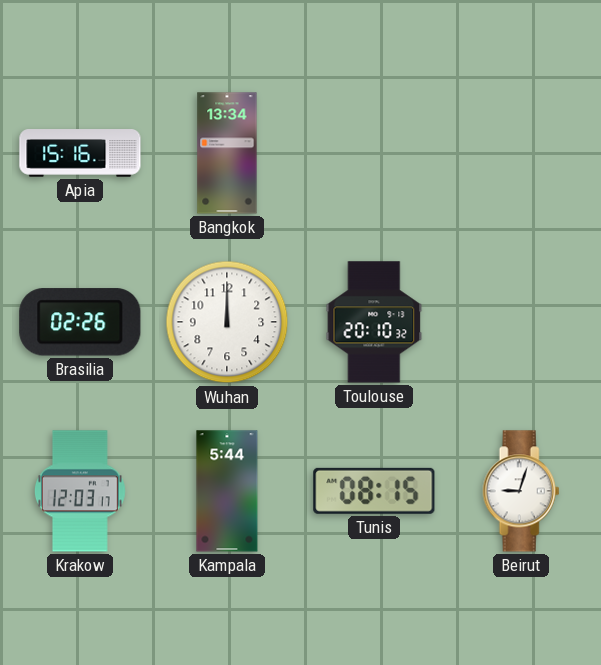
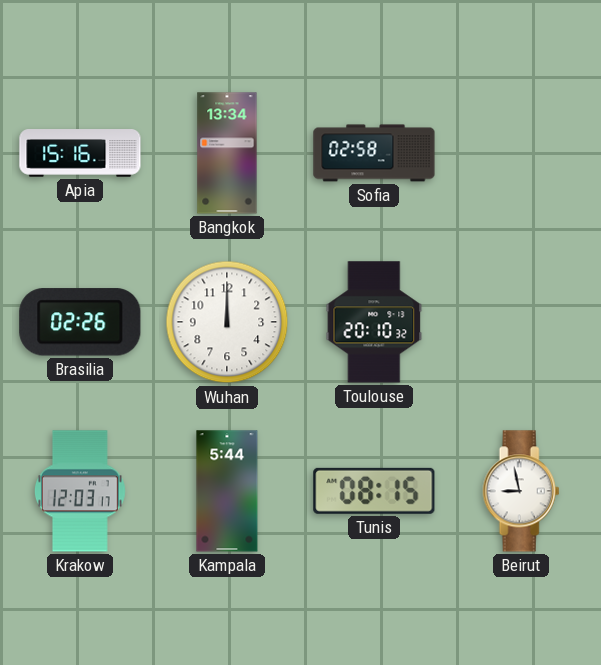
Sofia: none -> 02:58 (374, 153)
Beirut: 9:03 -> 8:58 (521, 491)
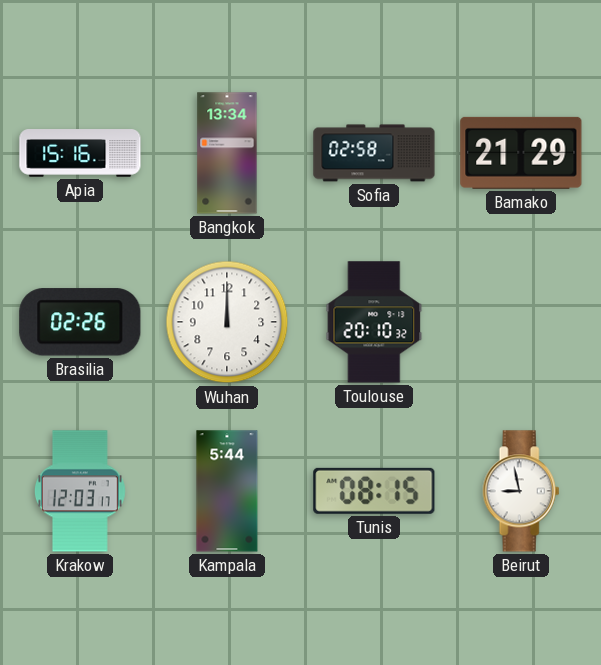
Bamako: none -> 21:29 (521, 153)
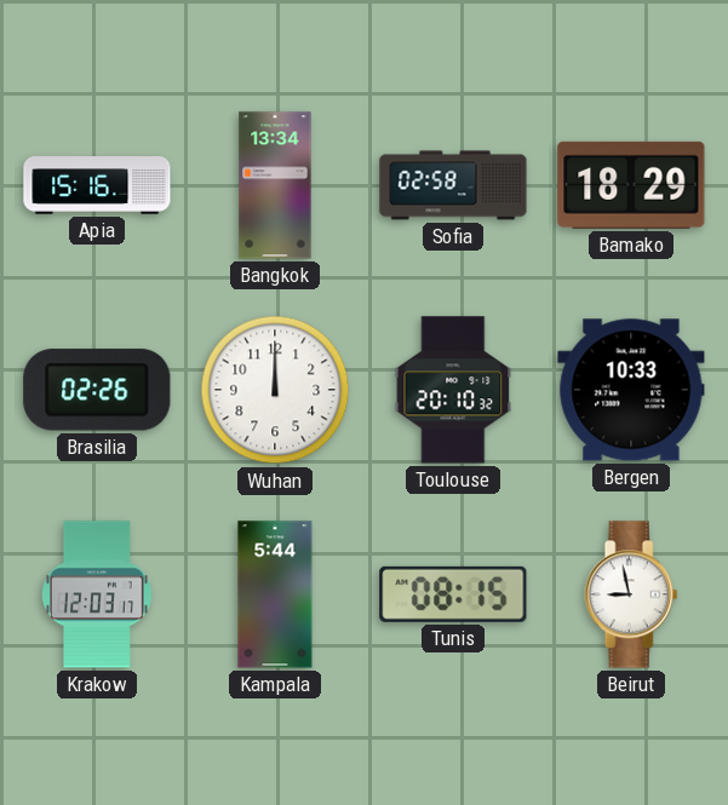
Bamako: 21:29 -> 18:29 (631, 185)
Bergen: none -> 10:33 (631, 390)
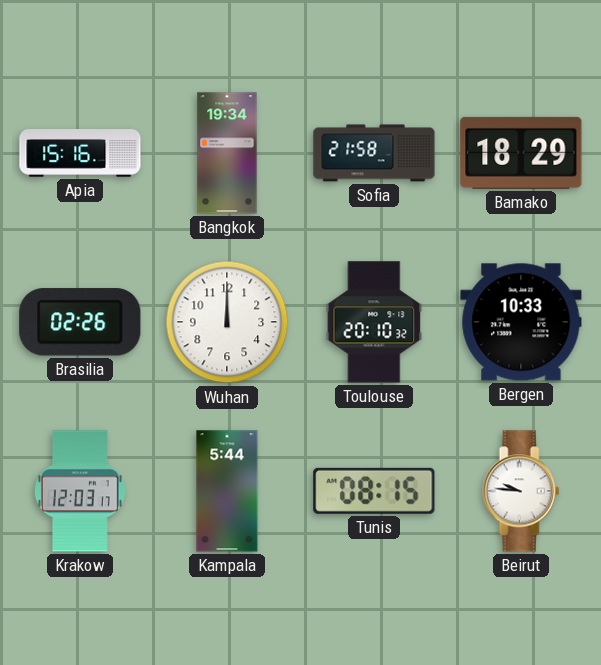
Bangkok: 13:34 -> 19:34 (227, 153)
Sofia: 02:58 -> 21:58 (374, 153)
Beirut: 8:58 -> 9:46 (521, 491)
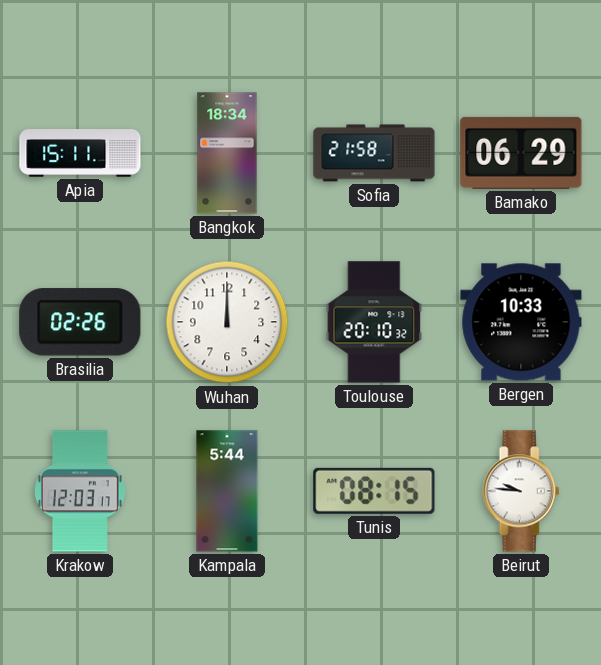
Apia: 15:16 -> 15:11 (80, 153)
Bangkok: 19:34 -> 18:34 (227, 153)
Bamako: 18:29 -> 06:29 (521, 153)
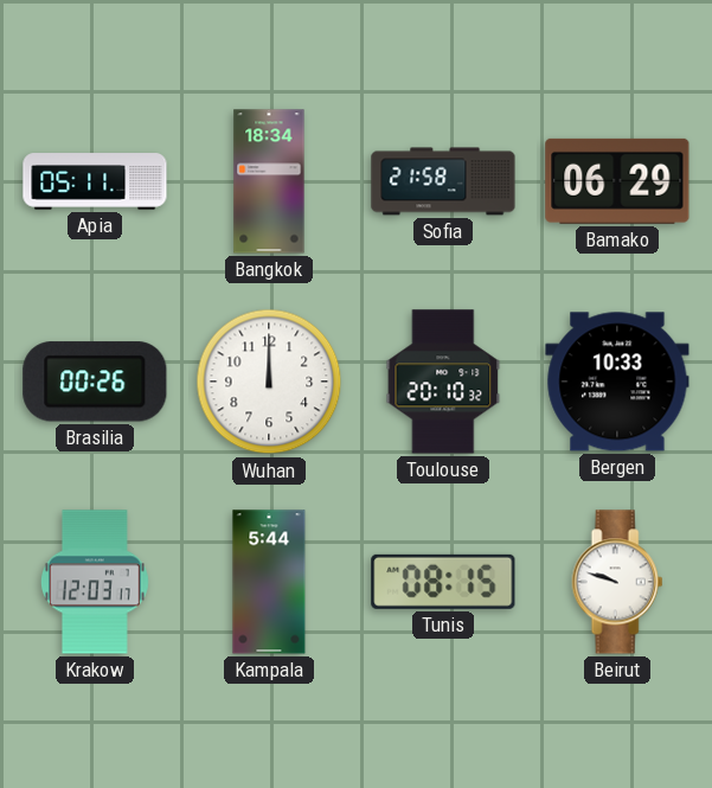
Apia: 15:11 -> 05:11 (95, 181)
Brasilia: 02:26 -> 00:26 (95, 382)
Beirut: 9:46 -> 9:48 (617, 582)
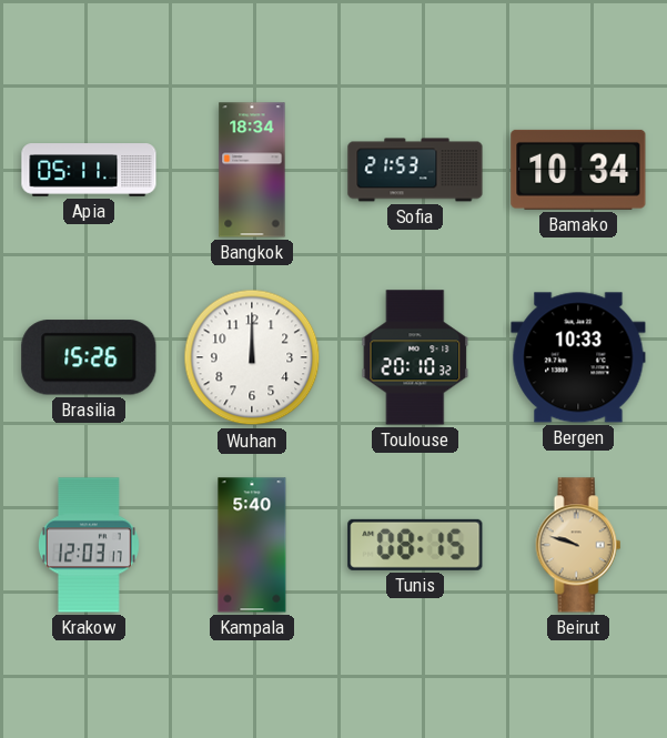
Sofia: 21:58 -> 21:53 (415, 170)
Bamako: 06:29 -> 10:34 (578, 170)
Brasilia: 00:26 -> 15:26 (89, 357)
Kampala: 5:44 -> 5:40 (252, 545)
Beirut dial: white -> champagne (578, 545)
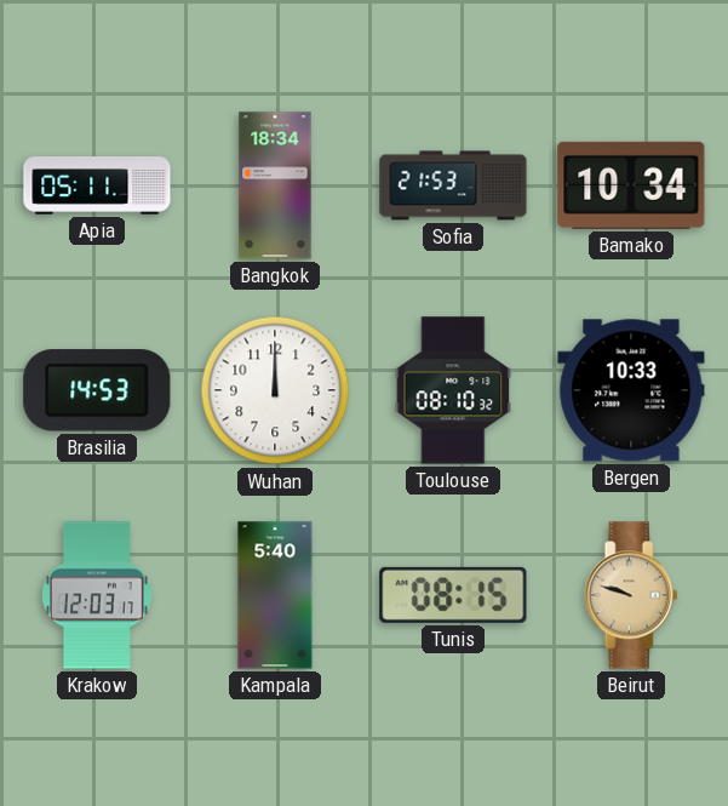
Brasilia: 15:26 -> 14:53 (97, 390)
Toulouse: 20:10 -> 08:10 (453, 390)
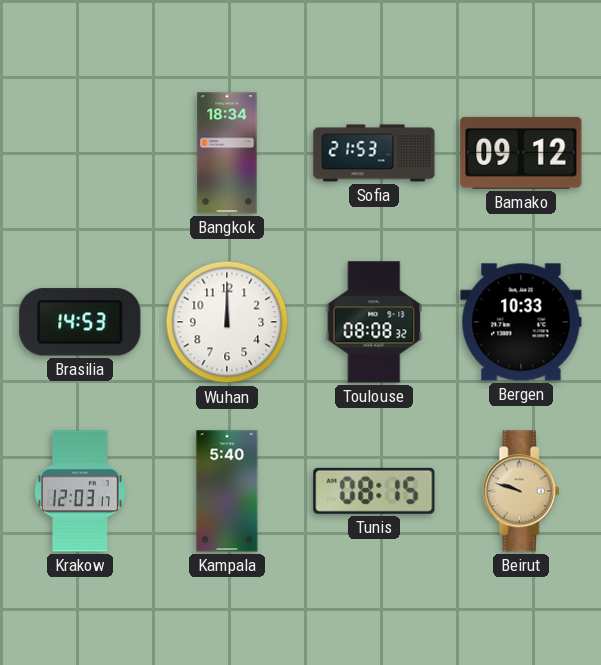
Apia: 05:11 -> none (97, 185)
Bamako: 10:34 -> 09:12 (521, 153)
Toulouse: 08:10 -> 08:08 (374, 322)
